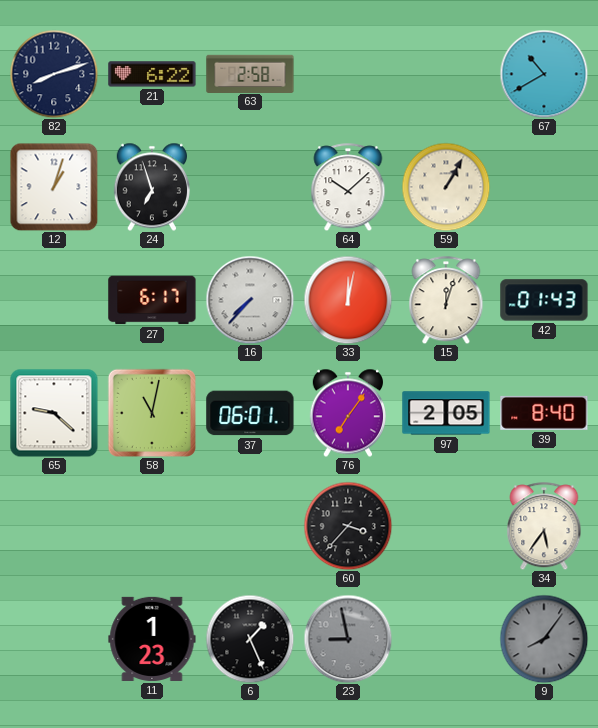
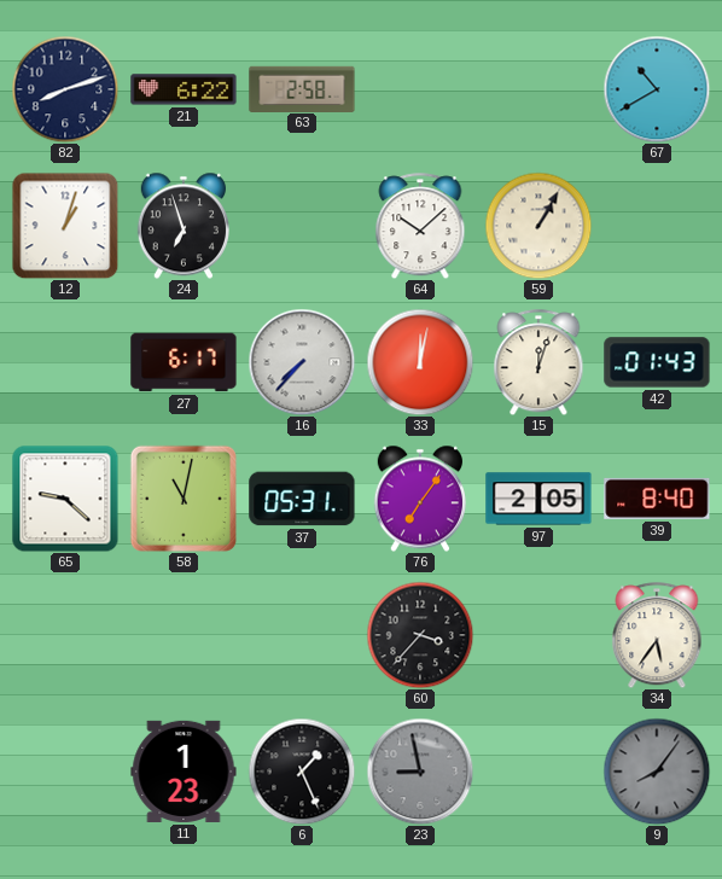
37: 06:01 -> 05:31 (302, 499)
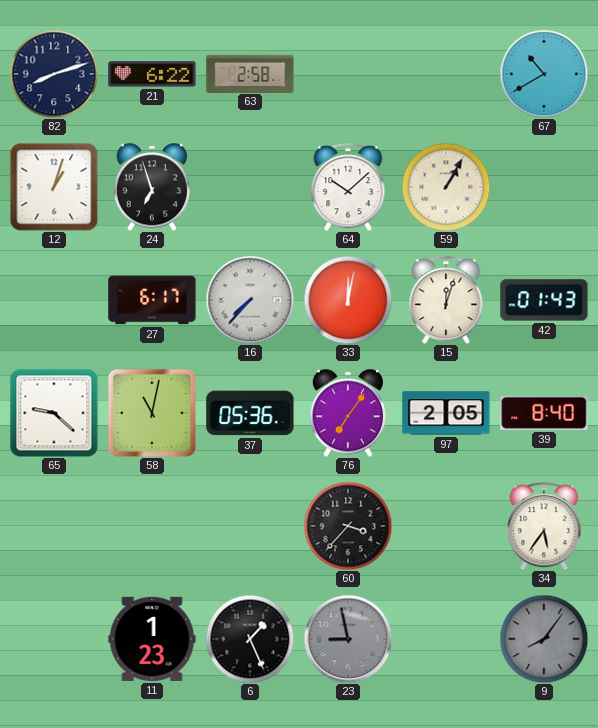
37: 05:31 -> 05:36 (250, 413)
